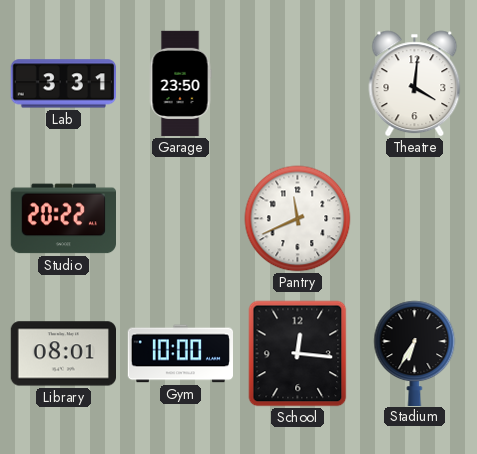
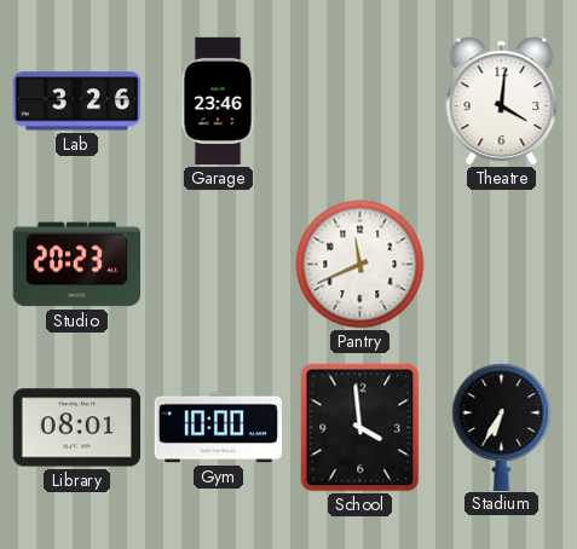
Lab: 3:31 -> 3:26 (76, 102)
Garage: 23:50 -> 23:46 (218, 102)
Studio: 20:22 -> 20:23 (76, 265)
School: 12:16 -> 3:59 (360, 428)
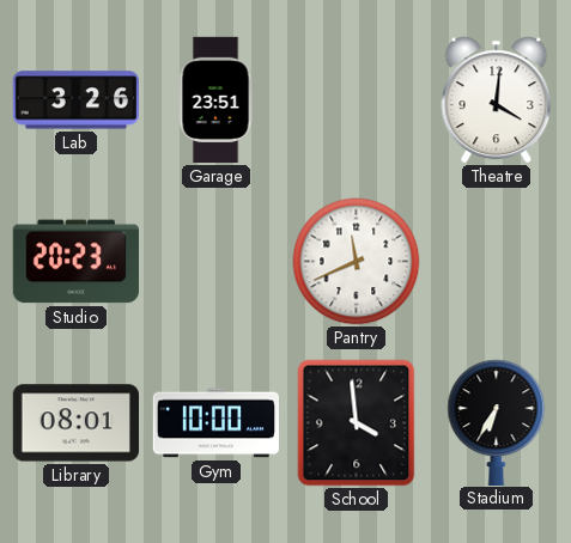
Garage: 23:46 -> 23:51 (215, 100)
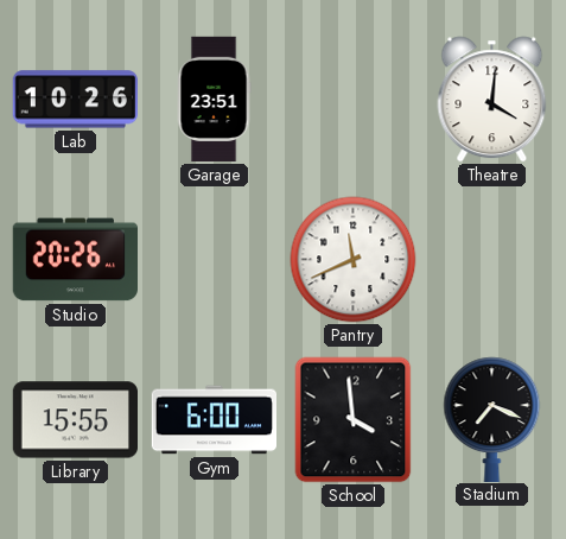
Lab: 3:26 -> 10:26 (75, 100)
Studio: 20:23 -> 20:26 (75, 260)
Library: 08:01 -> 15:55 (75, 420)
Gym: 10:00 -> 6:00 (214, 420)
Stadium: 6:35 -> 7:19 (492, 419)
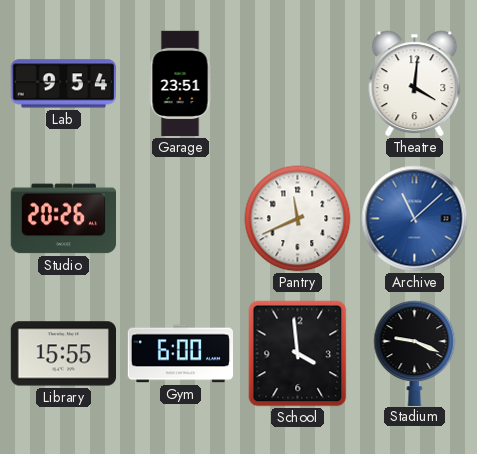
Lab: 10:26 -> 9:54 (63, 84)
Archive: none -> 11:08 (415, 219)
Stadium: 7:19 -> 9:19 (415, 353)
